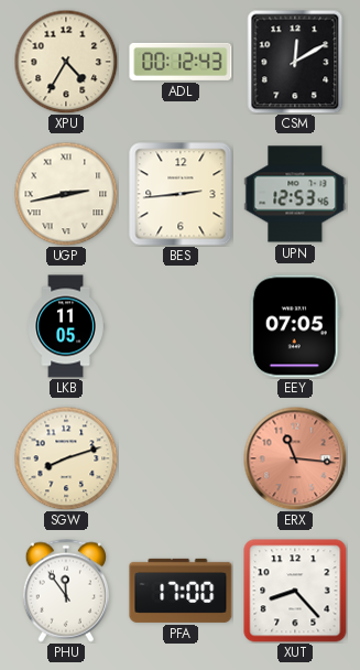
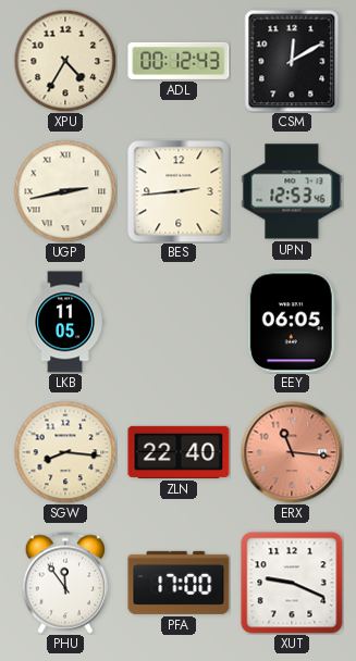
EEY: 07:05 -> 06:05 (292, 322)
SGW: 8:12 -> 8:16 (65, 452)
ZLN: none -> 22:40 (179, 452)
XUT: 8:23 -> 9:19 (292, 583)
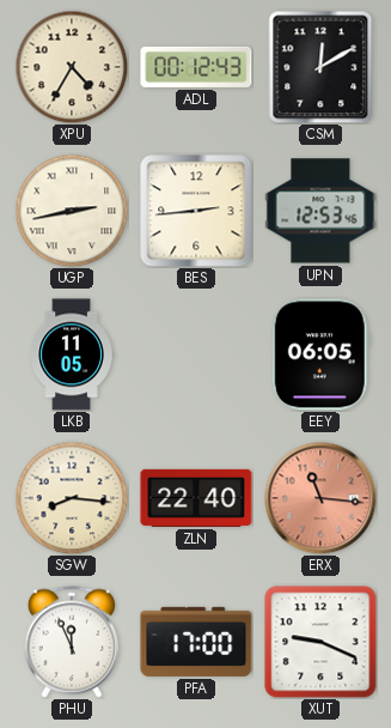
PHU: 11:54 -> 11:56 (71, 642)
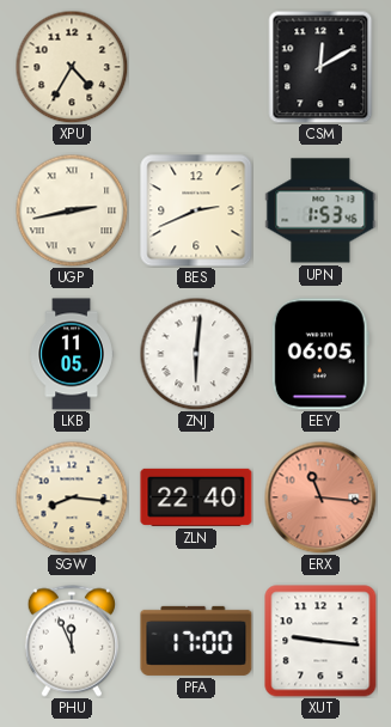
ADL: 00:12 -> none (196, 67)
BES: 2:44 -> 2:41 (196, 210)
UPN: 12:53 -> 1:53 (320, 210)
ZNJ: none -> 6:01 (196, 354)
XUT: 9:19 -> 9:16 (320, 641)
